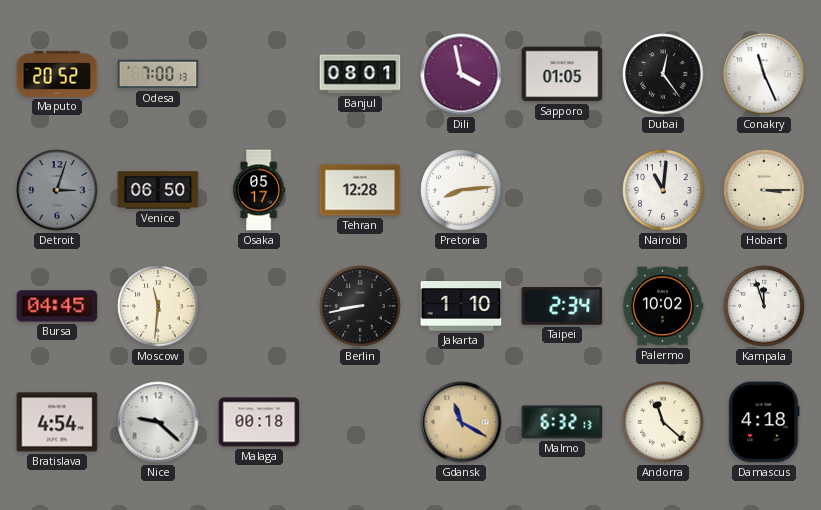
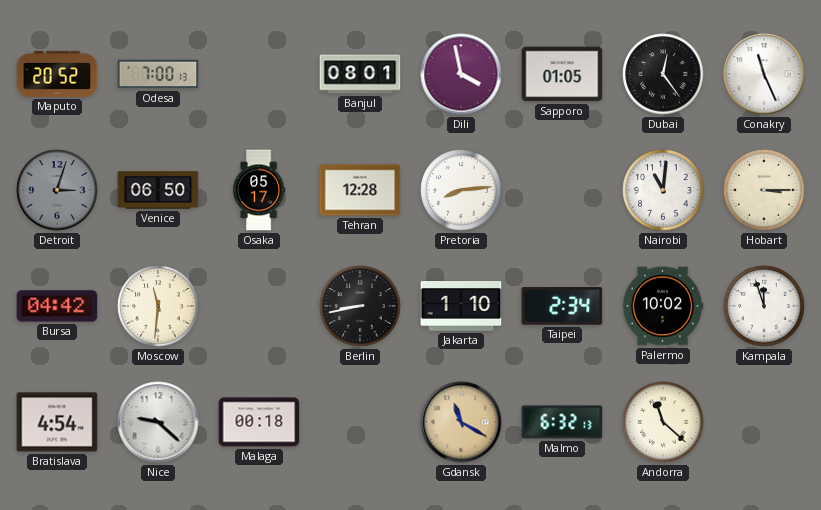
Bursa: 04:45 -> 04:42 (57, 306)
Damascus: 4:18 -> none (764, 422)
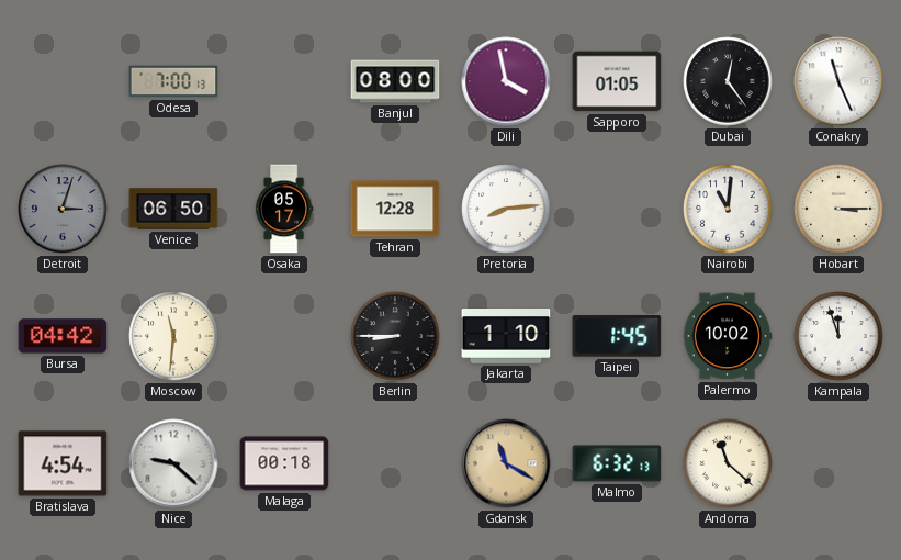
Maputo: 20:52 -> none (57, 74)
Banjul: 08:01 -> 08:00 (395, 81)
Berlin: 8:43 -> 8:45 (395, 336)
Taipei: 2:34 -> 1:45 (617, 336)
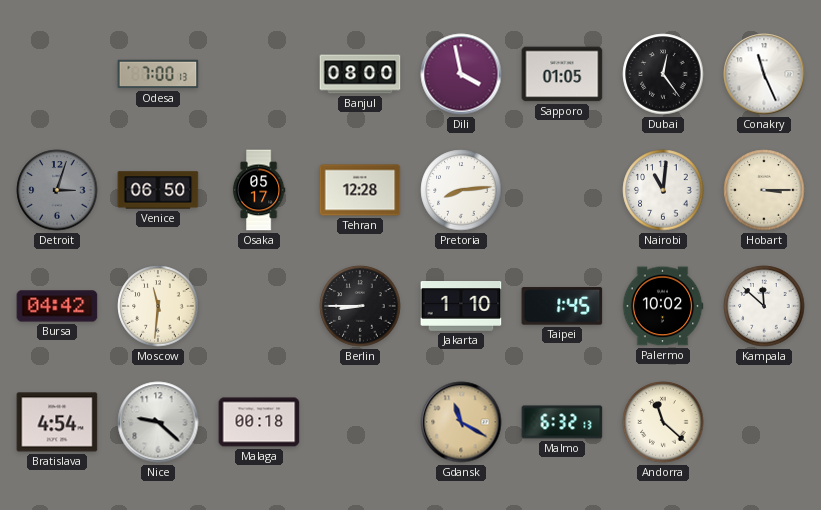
Kampala: 11:57 -> 11:52 (764, 306)
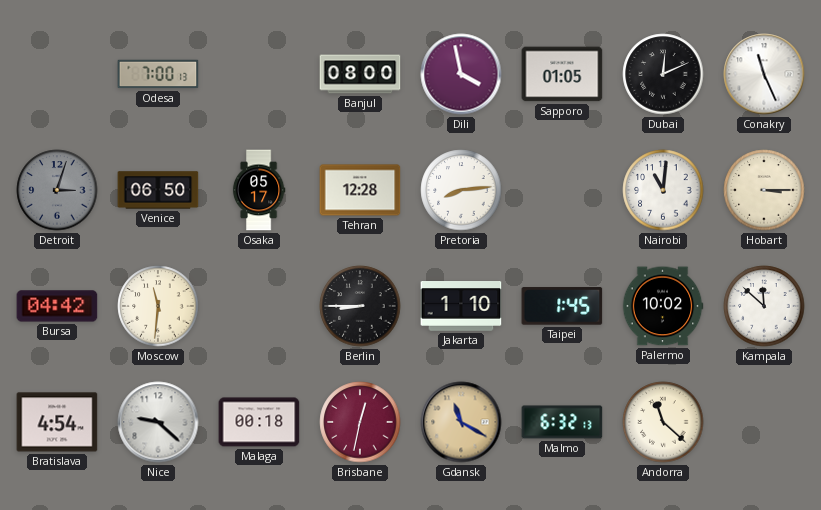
Dubai: 12:24 -> 12:11 (663, 74)
Brisbane: none -> 12:32 (360, 422)
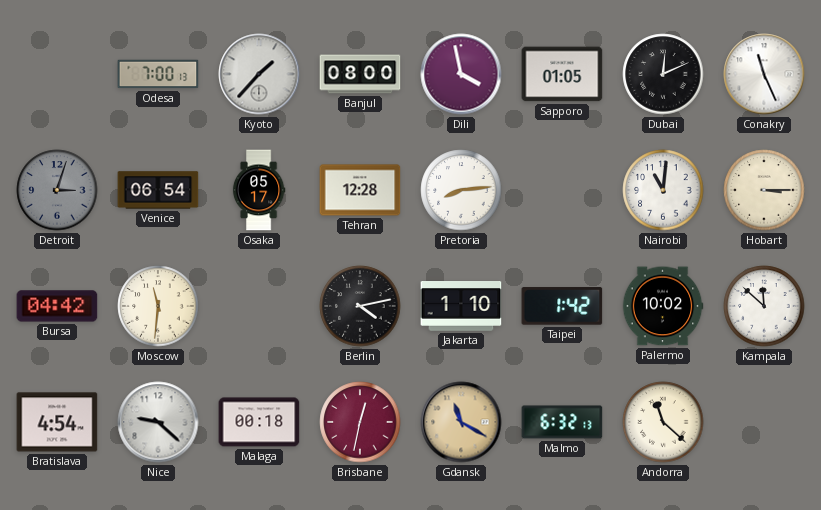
Kyoto: none -> 1:37 (259, 74)
Venice: 06:50 -> 06:54 (158, 190)
Berlin: 8:45 -> 4:13 (360, 306)
Taipei: 1:45 -> 1:42 (562, 306)
